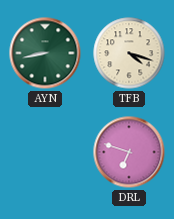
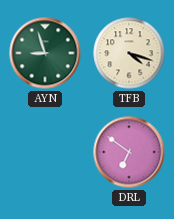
AYN: 8:43 -> 8:57 (45, 53)
DRL: 6:48 -> 6:51 (129, 152)
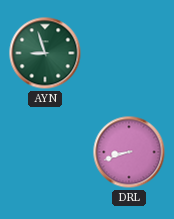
TFB: 4:18 -> none (129, 53)
DRL: 6:51 -> 8:42 (129, 152)
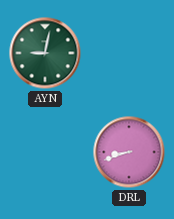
AYN: 8:57 -> 9:02 (45, 53)
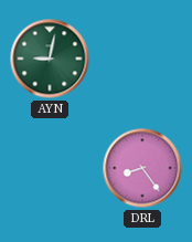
DRL: 8:42 -> 8:24 (142, 168)
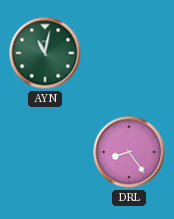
AYN: 9:02 -> 11:02 (45, 53)
